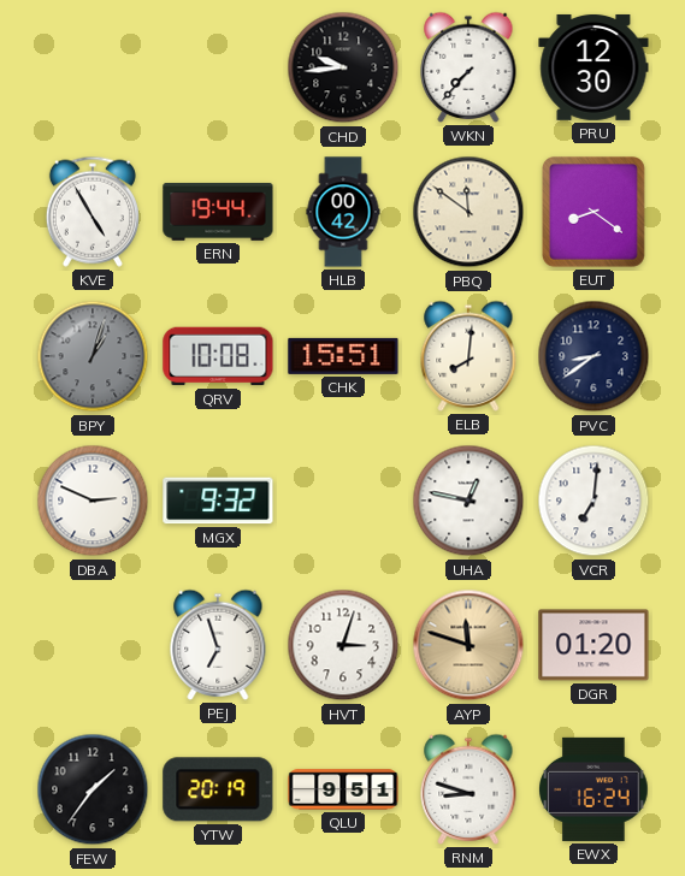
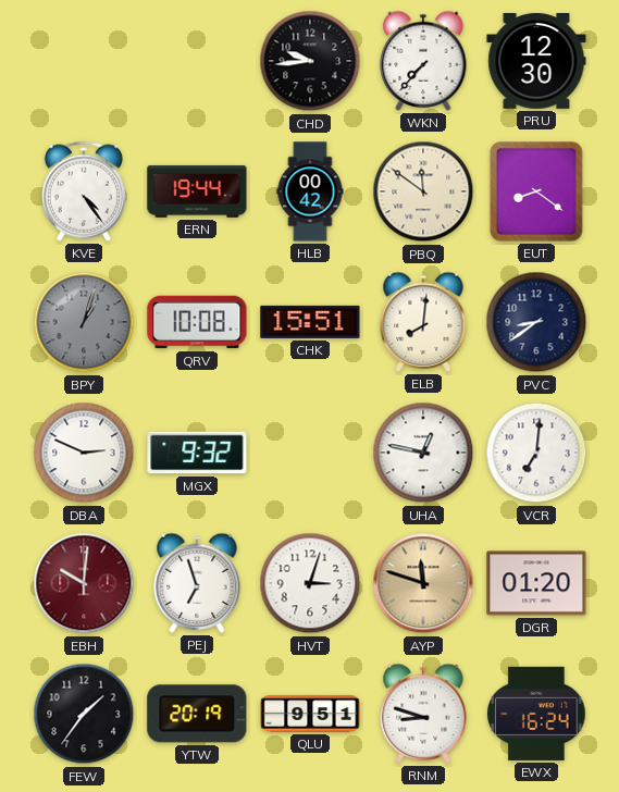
KVE: 4:55 -> 4:24 (84, 191)
EBH: none -> 10:01 (84, 583)
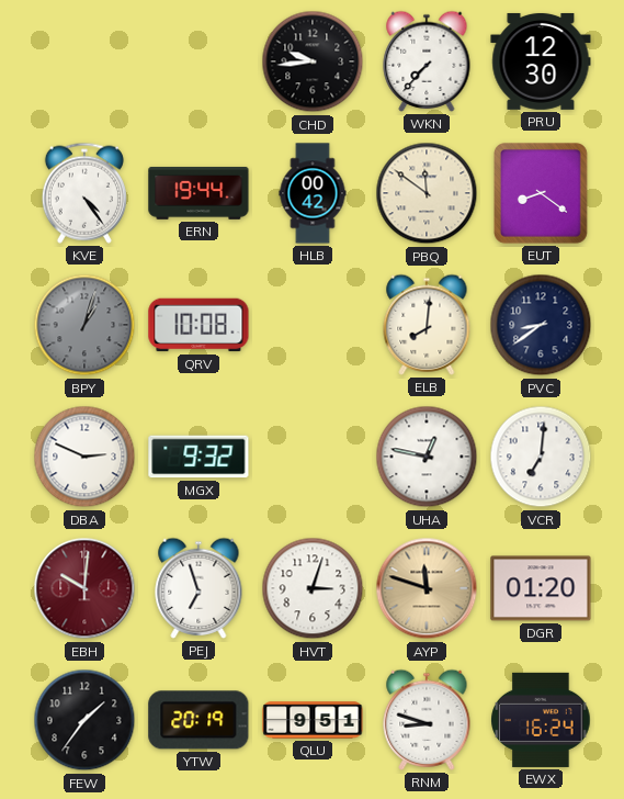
CHK: 15:51 -> none (310, 322)
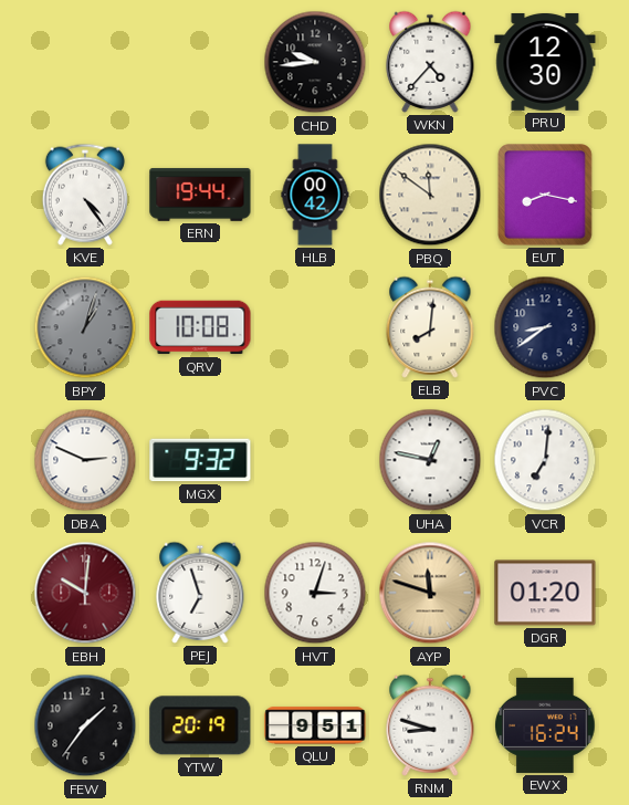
WKN: 7:37 -> 4:37 (430, 62)
EUT: 8:21 -> 8:17 (546, 196)
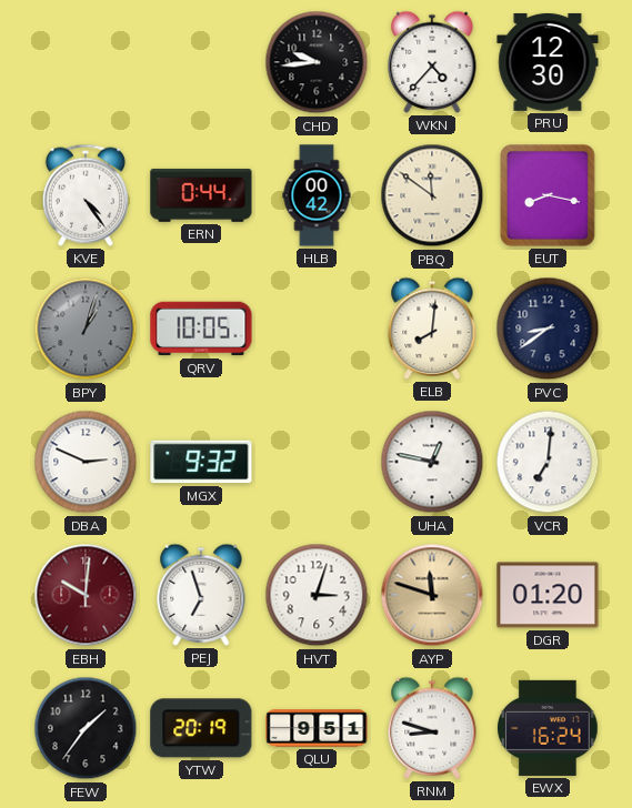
ERN: 19:44 -> 0:44 (201, 195)
QRV: 10:08 -> 10:05 (201, 329)
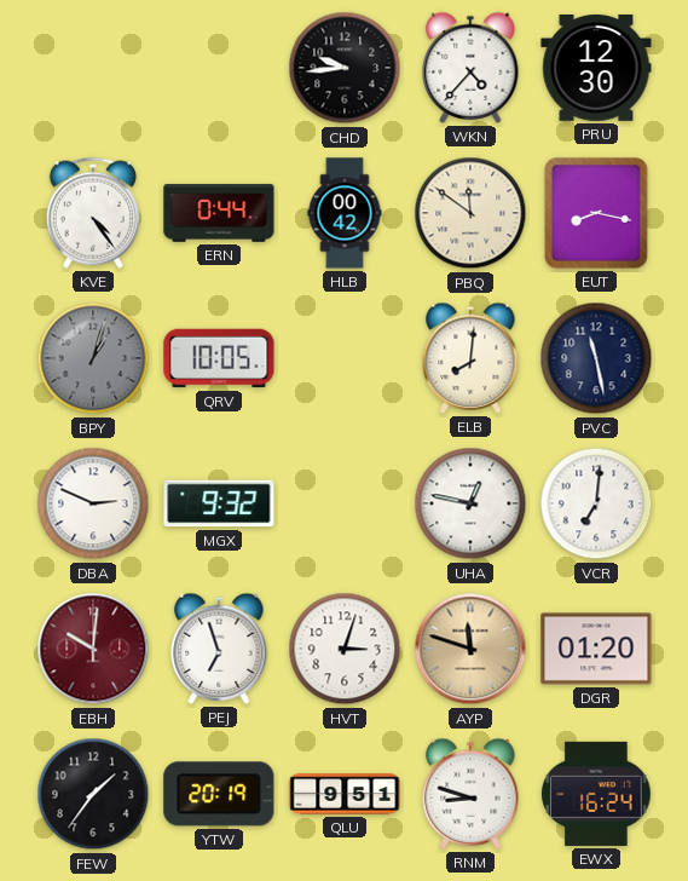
PVC: 8:39 -> 11:28 (596, 358)
